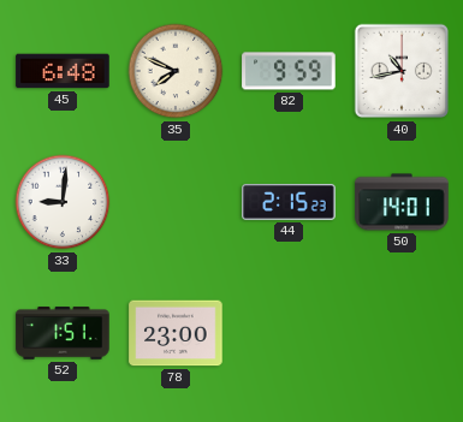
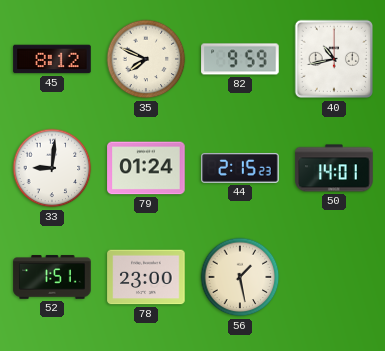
45: 6:48 -> 8:12 (52, 59)
79: none -> 01:24 (146, 168)
56: none -> 1:28 (240, 277)
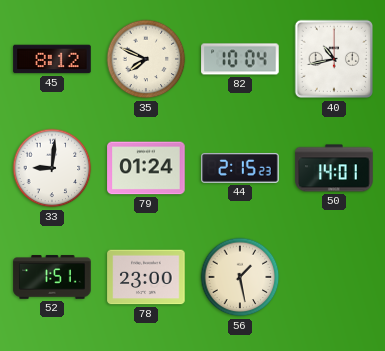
82: 9:59 -> 10:04 (240, 59)
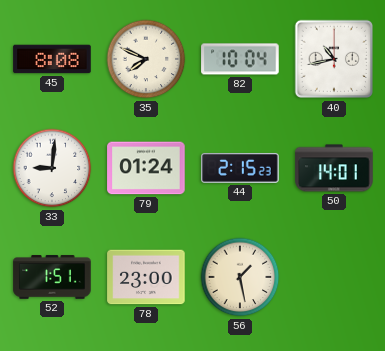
45: 8:12 -> 8:08 (52, 59)
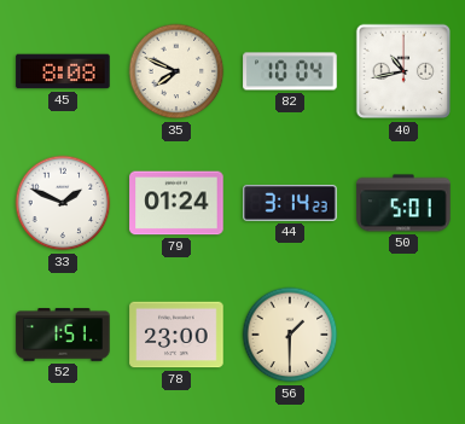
33: 9:01 -> 1:49 (63, 203)
44: 2:15 -> 3:14 (290, 203)
50: 14:01 -> 5:01 (403, 203)
56: 1:28 -> 1:30 (290, 335)
